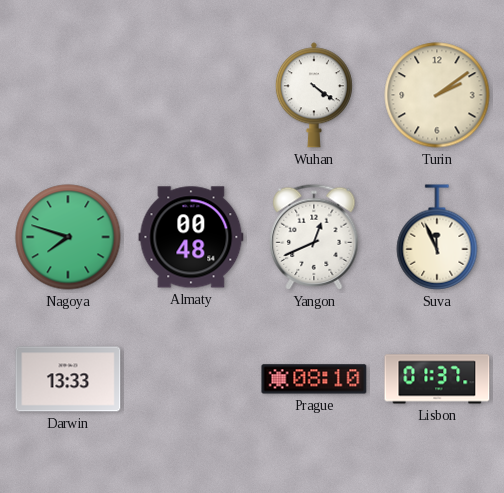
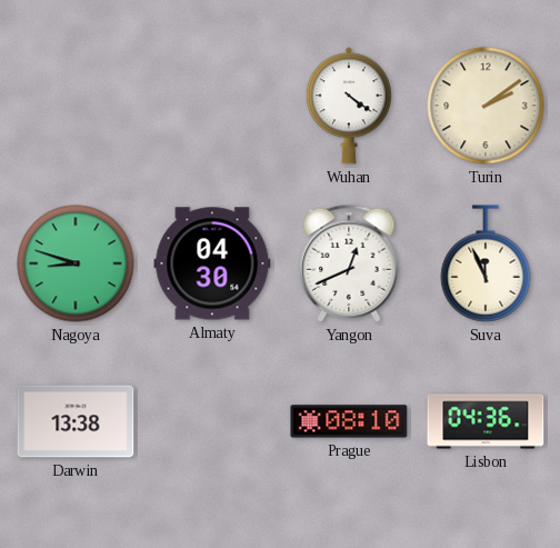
Nagoya: 7:48 -> 8:48 (76, 263)
Almaty: 00:48 -> 04:30 (212, 263)
Darwin: 13:33 -> 13:38 (76, 421)
Lisbon: 01:37 -> 04:36 (486, 421)
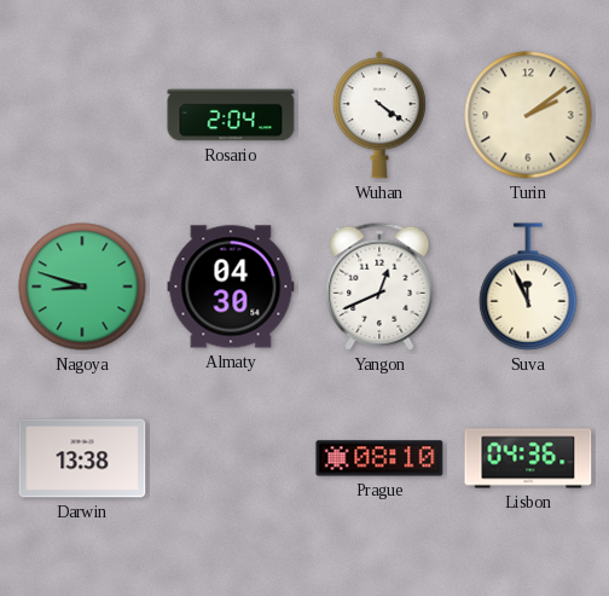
Rosario: none -> 2:04 (231, 115)
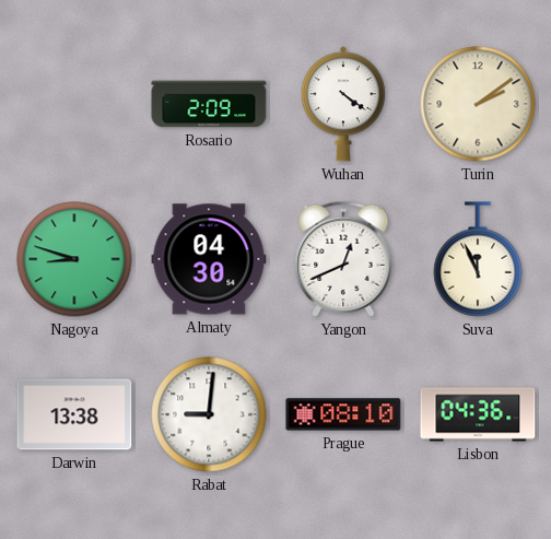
Rosario: 2:04 -> 2:09 (209, 104)
Rabat: none -> 9:01 (209, 414)
